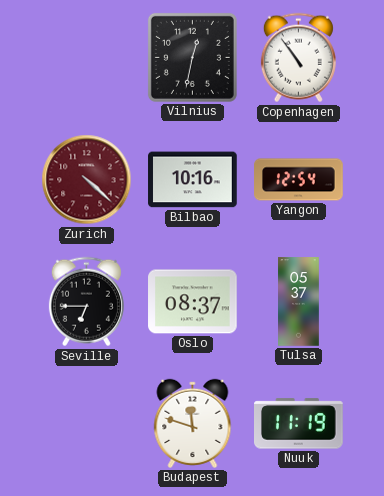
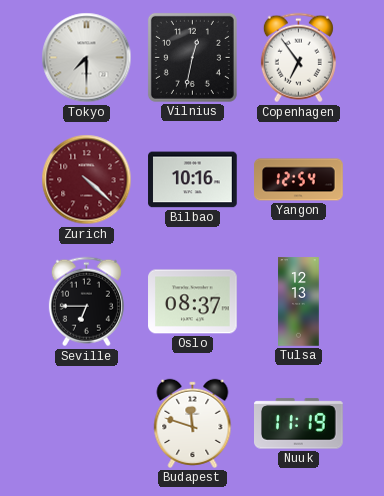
Tokyo: none -> 7:30 (87, 58)
Copenhagen: 10:54 -> 6:54 (298, 58)
Tulsa: 05:37 -> 12:13 (299, 302)
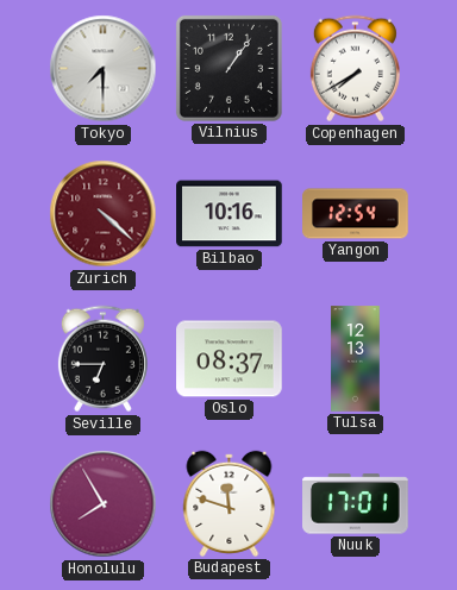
Vilnius: 12:32 -> 1:06 (228, 68)
Copenhagen: 6:54 -> 7:40 (355, 69)
Honolulu: none -> 7:55 (104, 504)
Nuuk: 11:19 -> 17:01 (356, 504)
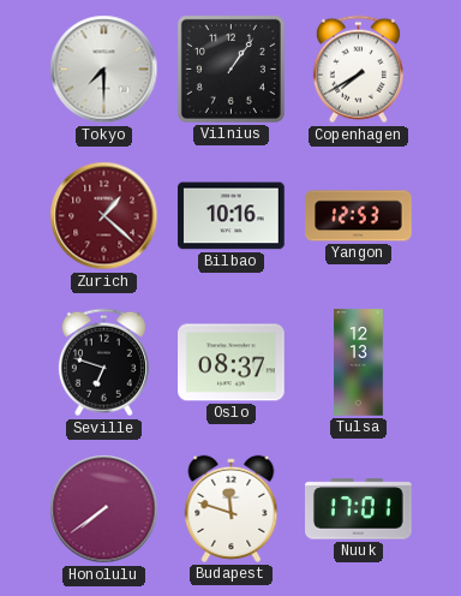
Zurich: 4:22 -> 1:22 (104, 216)
Yangon: 12:54 -> 12:53 (359, 216)
Seville: 6:45 -> 6:48 (103, 363)
Honolulu: 7:55 -> 7:39 (104, 509)
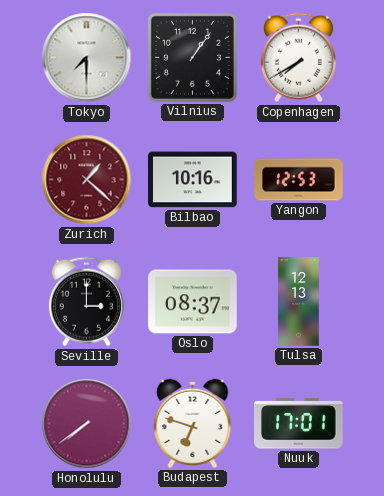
Seville: 6:48 -> 3:00 (86, 302)
Budapest: 11:48 -> 6:48 (193, 423)
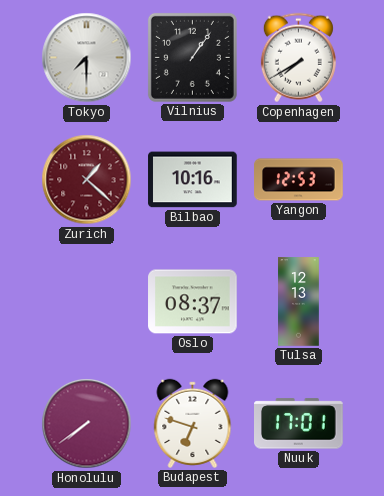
Seville: 3:00 -> none (86, 302)
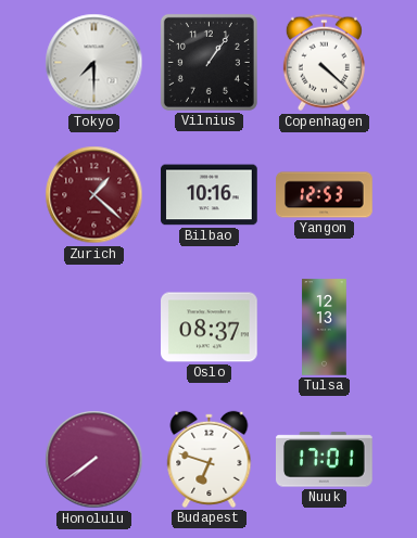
Copenhagen: 7:40 -> 4:22 (324, 63)
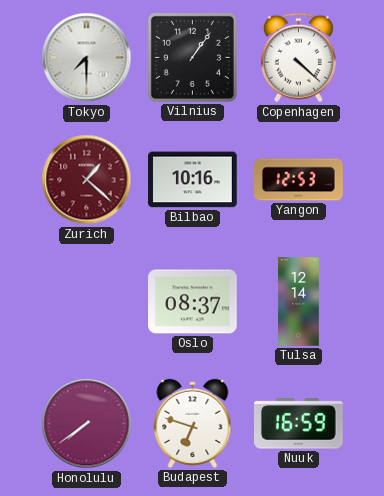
Tulsa: 12:13 -> 12:14 (299, 302)
Nuuk: 17:01 -> 16:59 (299, 424)
